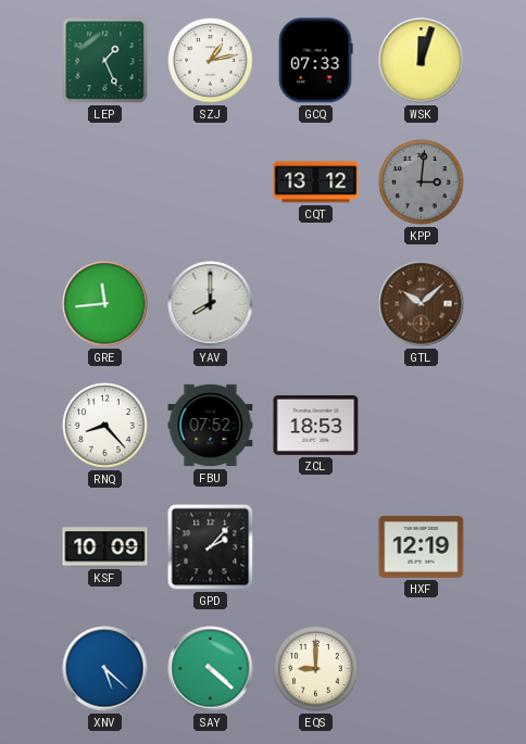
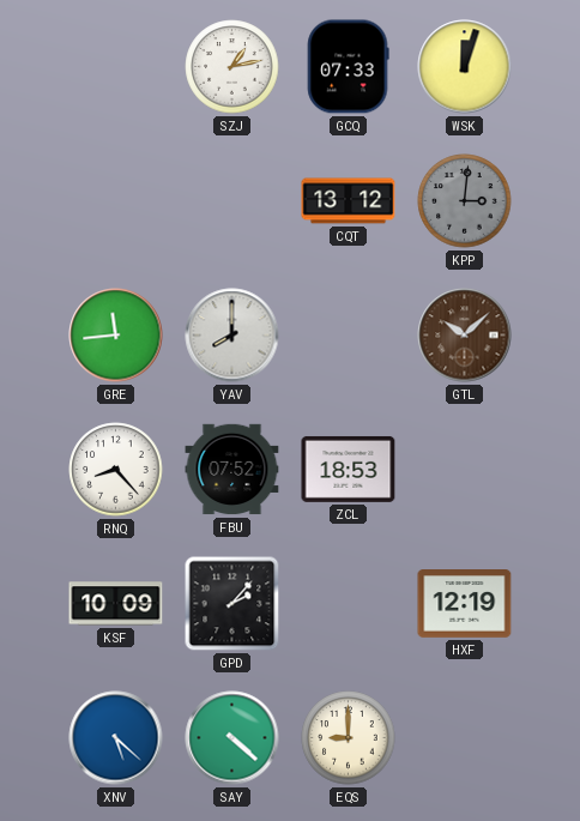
LEP: 1:26 -> none (105, 61)
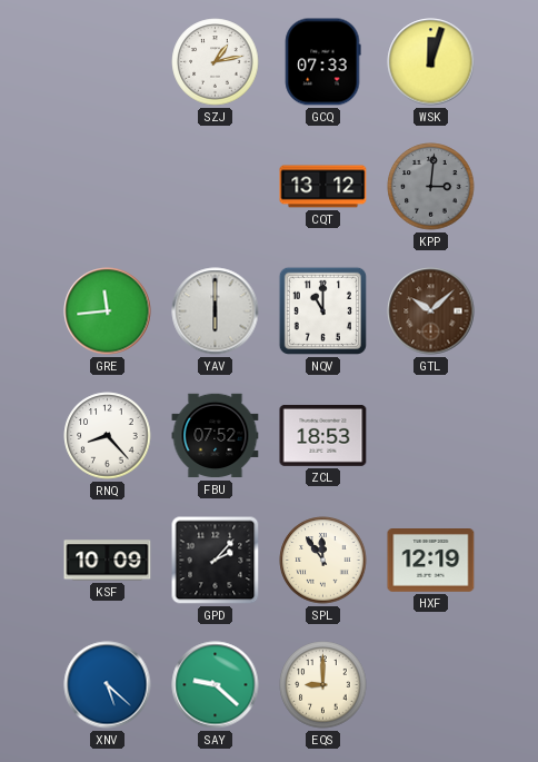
YAV: 8:00 -> 6:00 (216, 311)
NQV: none -> 11:00 (322, 310)
SPL: none -> 11:54 (323, 561)
SAY: 4:22 -> 9:22 (216, 685)
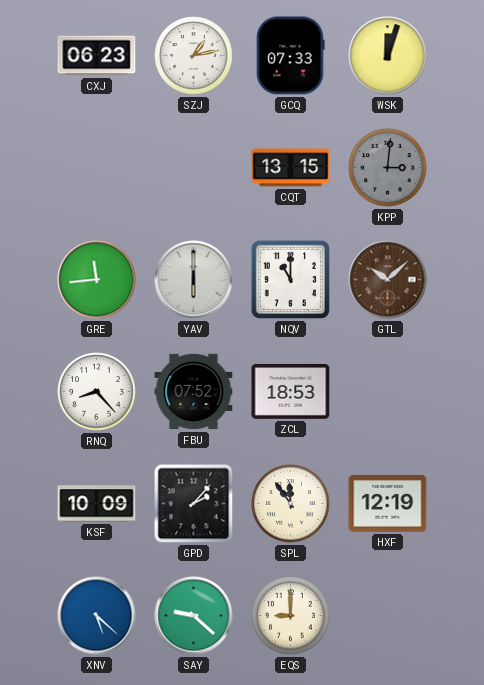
CXJ: none -> 06:23 (97, 56)
CQT: 13:12 -> 13:15 (291, 168)
